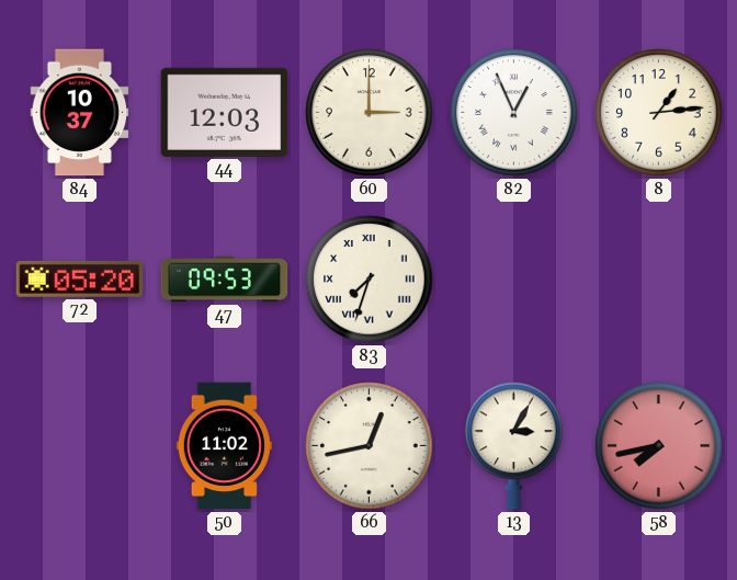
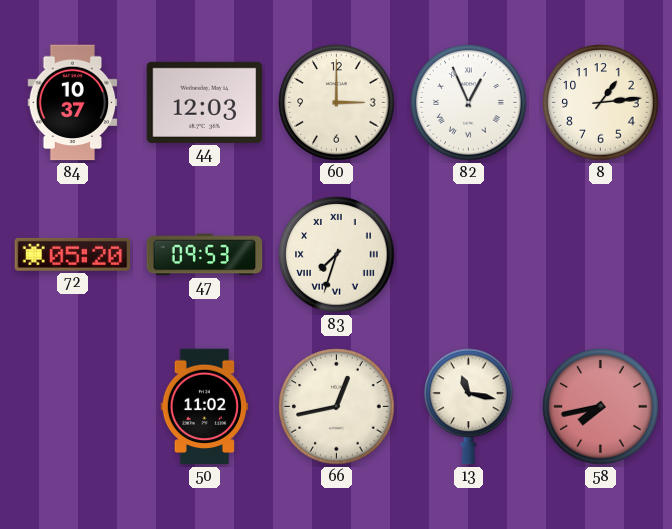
13: 3:05 -> 11:17 (469, 407)
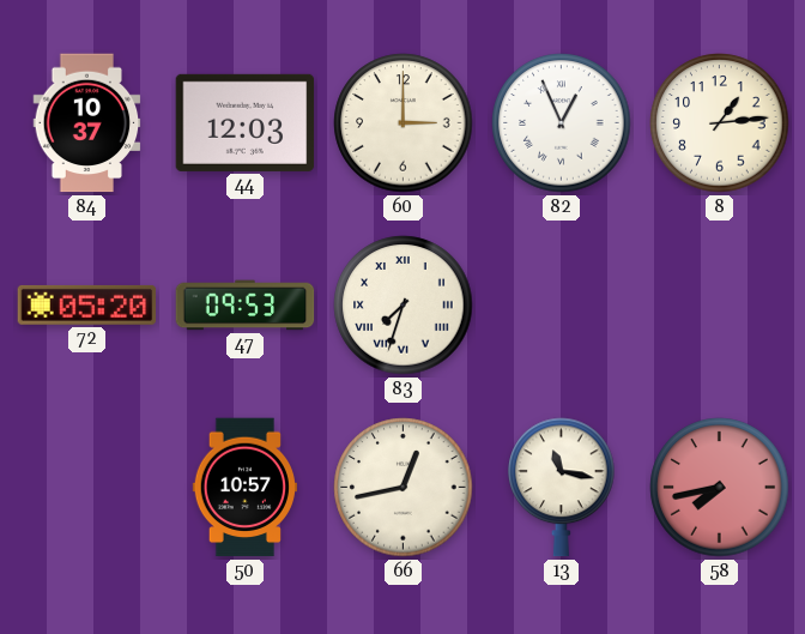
50: 11:02 -> 10:57 (244, 488)
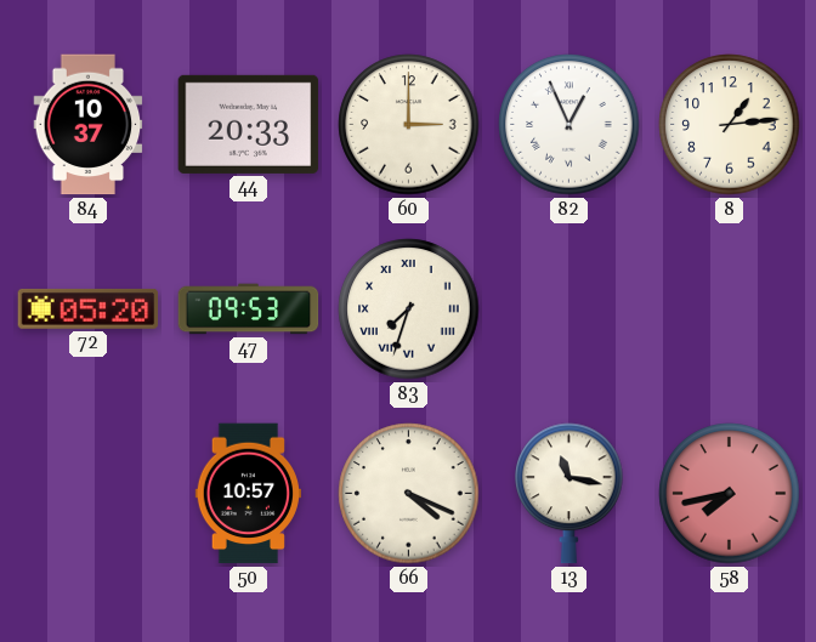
44: 12:03 -> 20:33 (249, 124)
66: 12:43 -> 4:19 (409, 494)
